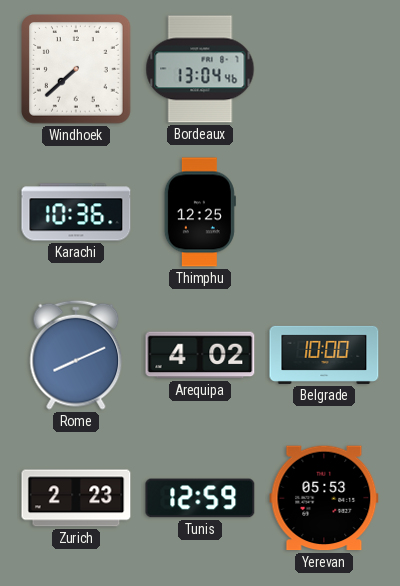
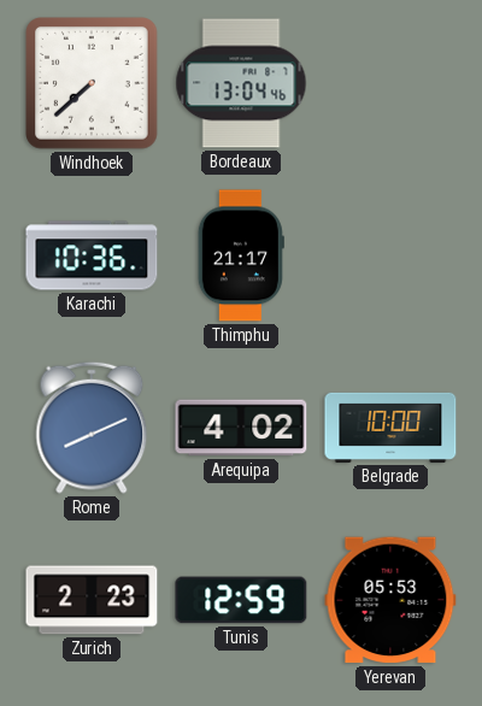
Thimphu: 12:25 -> 21:17 (241, 255)
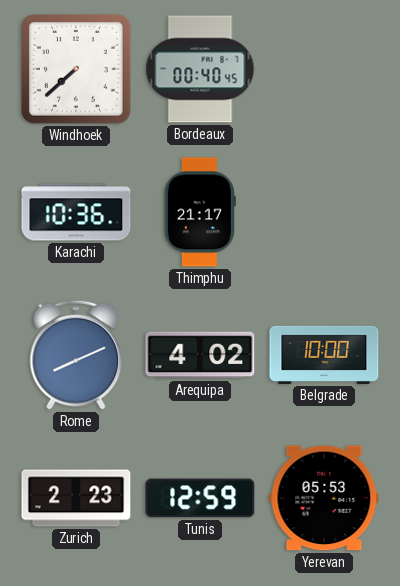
Bordeaux: 13:04 -> 00:40 (200, 69)
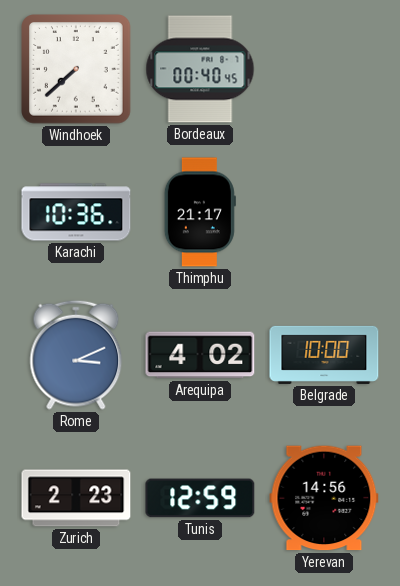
Rome: 8:11 -> 3:11 (76, 355)
Yerevan: 05:53 -> 14:56 (324, 498)
